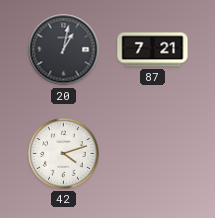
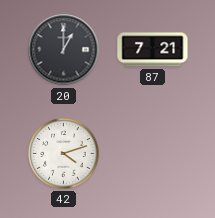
20: 1:02 -> 1:00 (64, 50)
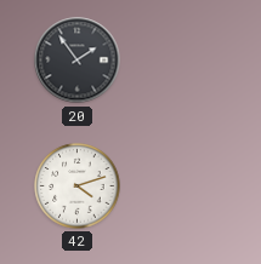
20: 1:00 -> 1:54 (78, 61)
87: 7:21 -> none (153, 50)
